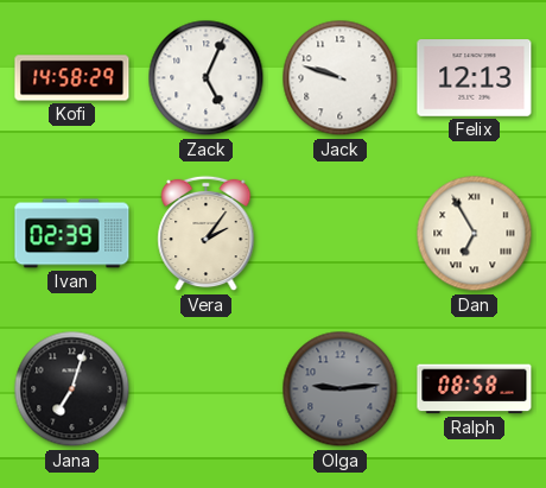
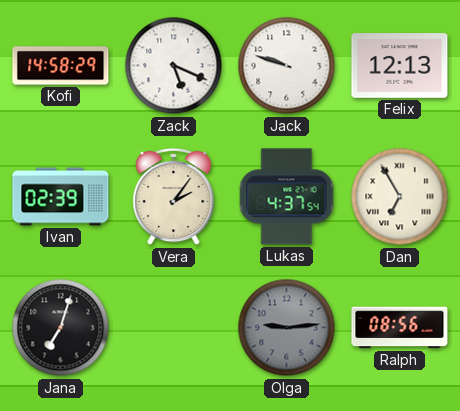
Zack: 5:04 -> 5:19 (174, 66)
Lukas: none -> 4:37 (287, 197)
Ralph: 08:58 -> 08:56 (400, 328)
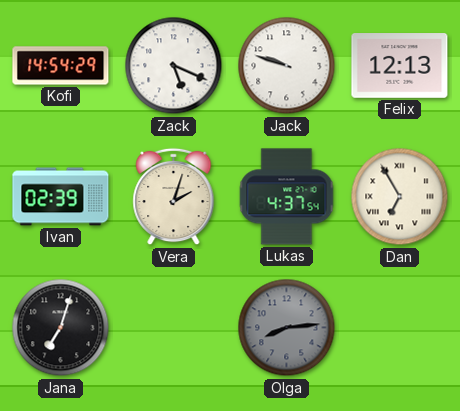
Kofi: 14:58 -> 14:54 (61, 66)
Vera: 2:06 -> 2:03 (174, 197)
Olga: 9:14 -> 8:14 (287, 328)
Ralph: 08:56 -> none (400, 328)
